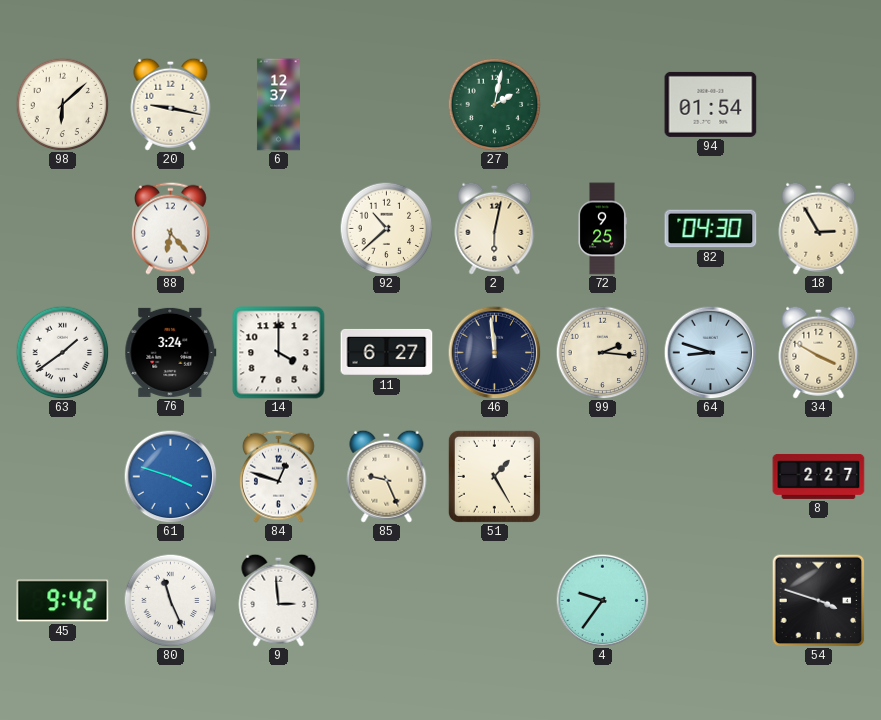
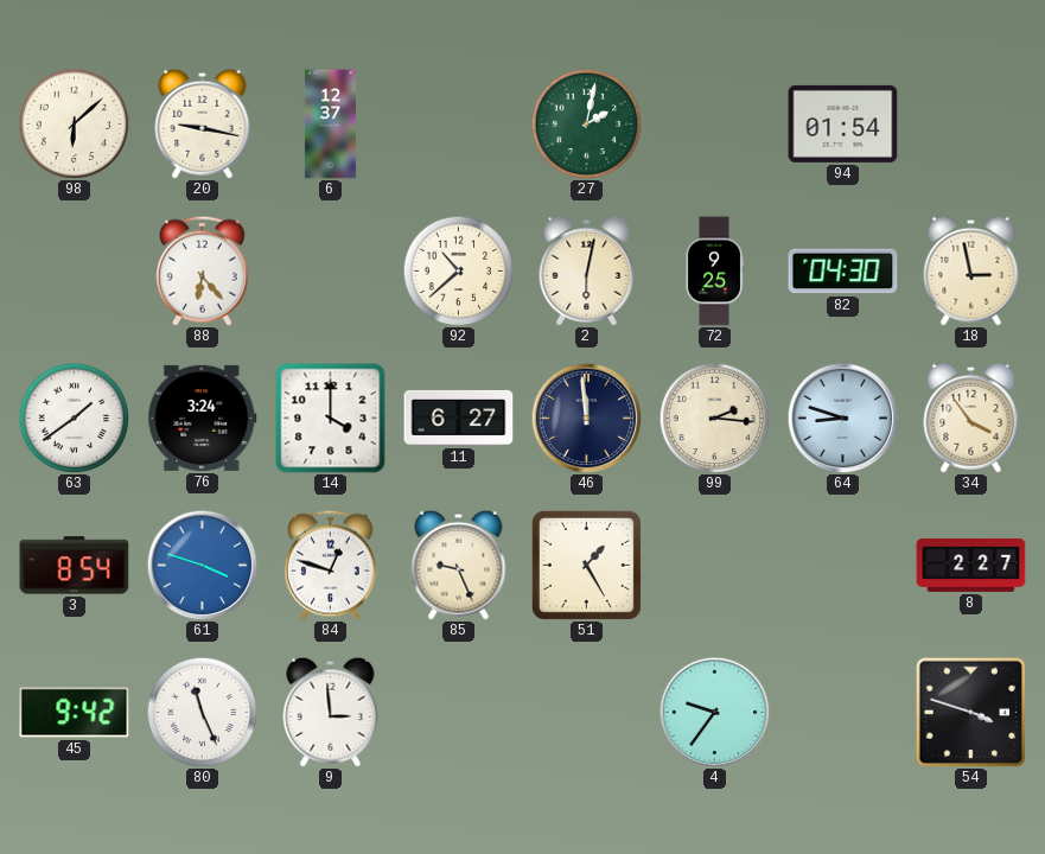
18: 2:55 -> 2:58 (971, 270)
34: 3:50 -> 3:54 (971, 418)
3: none -> 8:54 (75, 566)
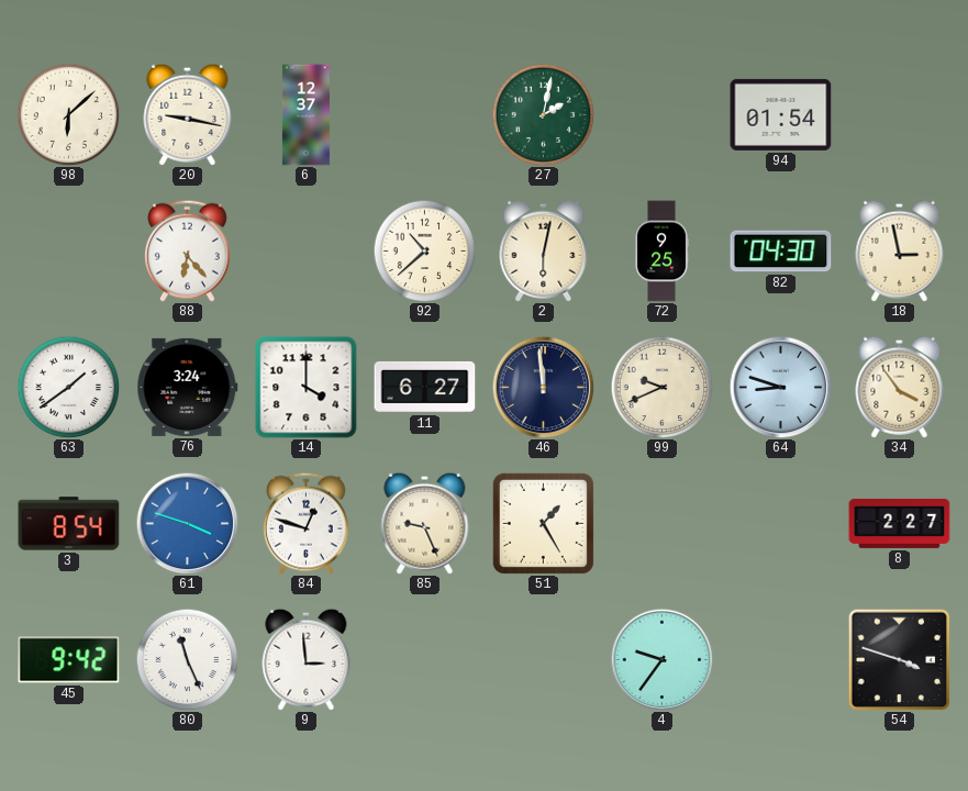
99: 2:16 -> 9:41 (661, 387)
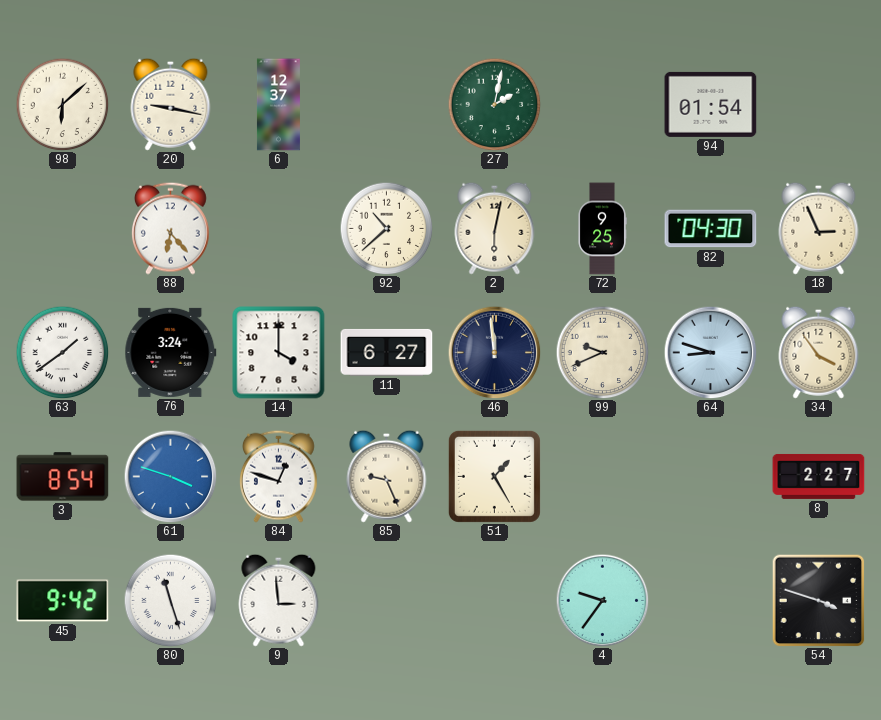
18: 2:58 -> 2:56 (819, 228)
80: 11:26 -> 11:27 (170, 600)
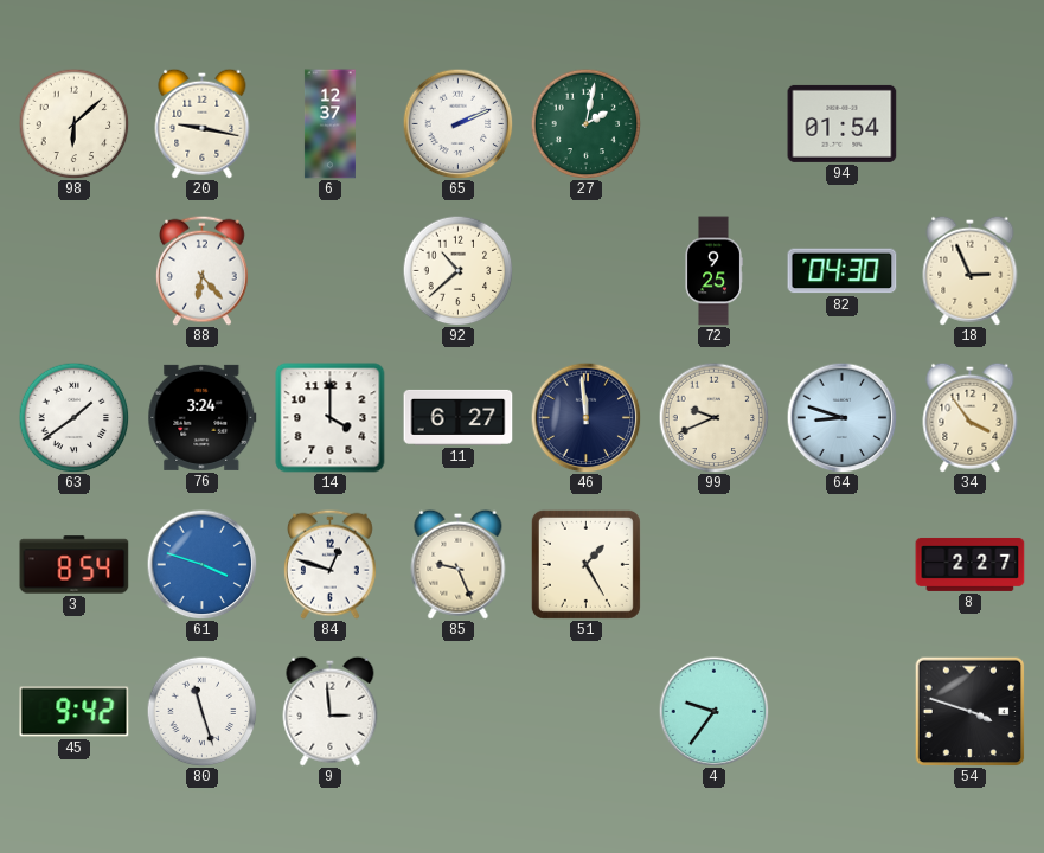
65: none -> 2:11 (457, 123)
2: 6:02 -> none (495, 228)
